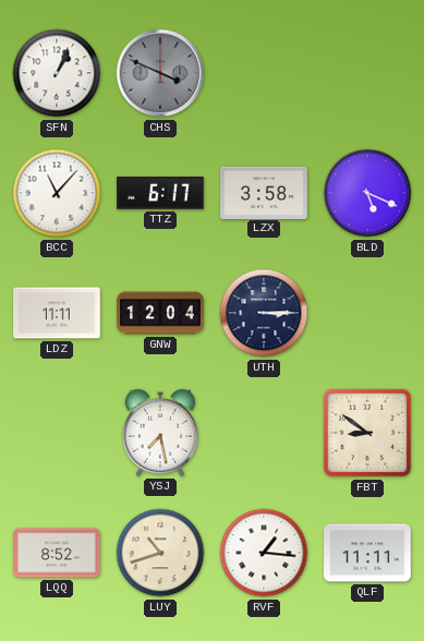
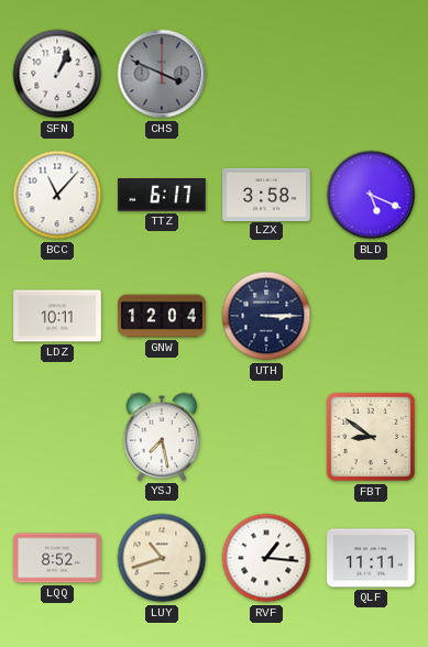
LDZ: 11:11 -> 10:11 (57, 316)
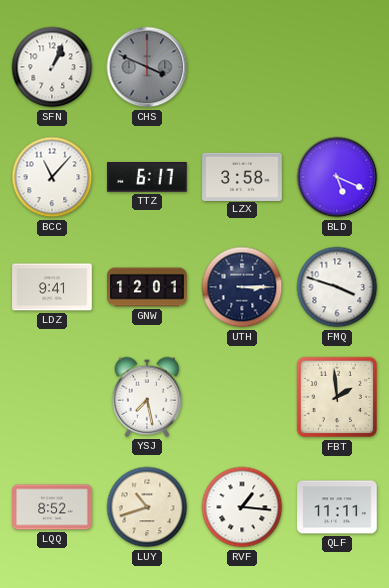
LDZ: 10:11 -> 9:41 (52, 287)
GNW: 12:04 -> 12:01 (147, 287)
FMQ: none -> 3:48 (337, 287)
FBT: 8:51 -> 1:59 (337, 397)
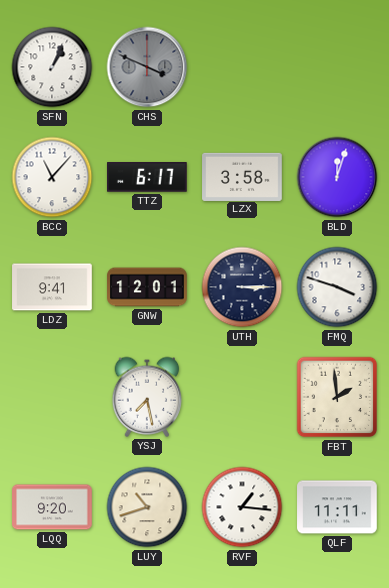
BLD: 5:19 -> 12:03 (337, 177)
LQQ: 8:52 -> 9:20 (52, 507)
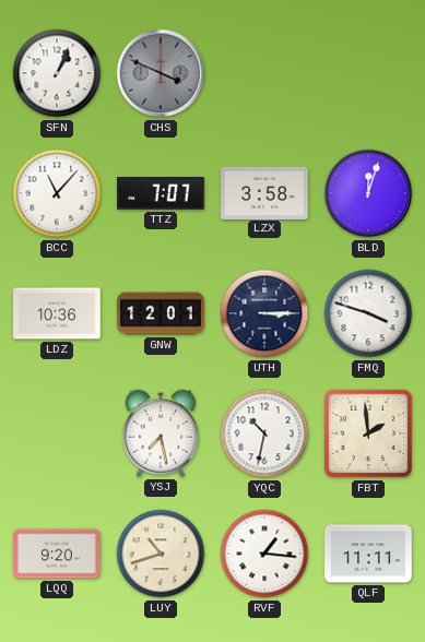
TTZ: 6:17 -> 7:07 (162, 194)
LDZ: 9:41 -> 10:36 (57, 313)
YQC: none -> 10:32 (264, 433)
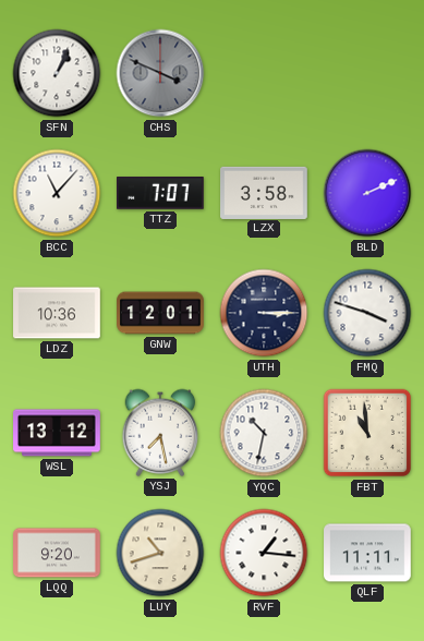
BLD: 12:03 -> 2:11 (367, 193)
WSL: none -> 13:12 (57, 433)
FBT: 1:59 -> 10:59 (367, 433)
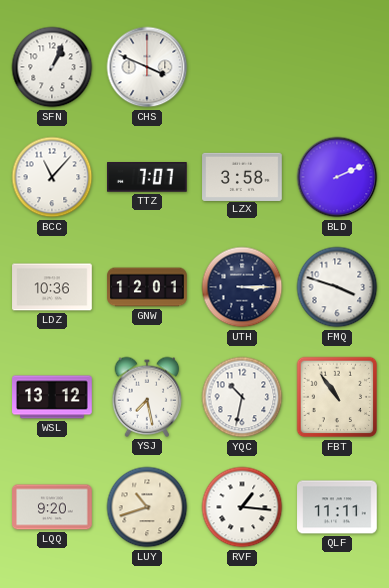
CHS dial: grey -> white (147, 67)
FBT: 10:59 -> 10:54 (337, 397)
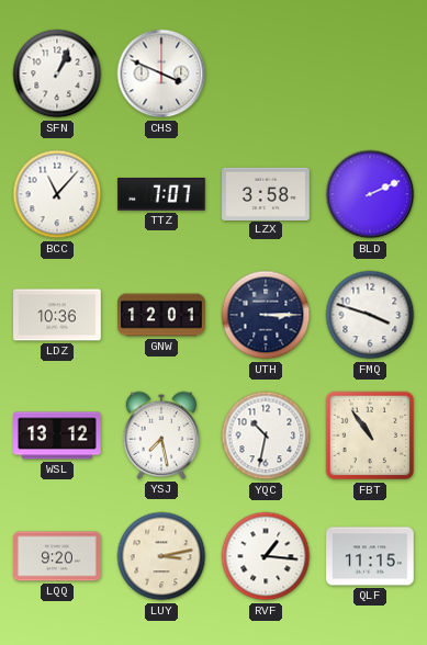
LUY: 10:42 -> 3:13 (161, 556)
QLF: 11:11 -> 11:15 (370, 556)
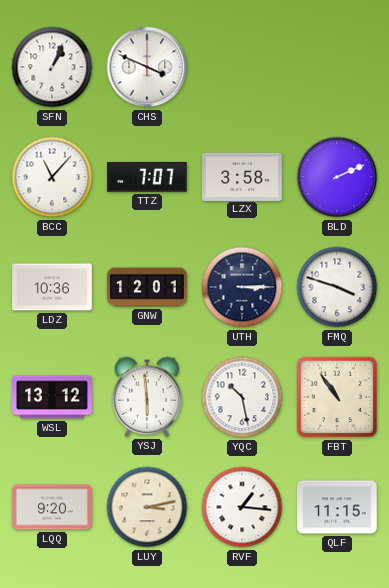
YSJ: 7:28 -> 5:59 (147, 397)
YQC: 10:32 -> 10:28 (242, 397)
